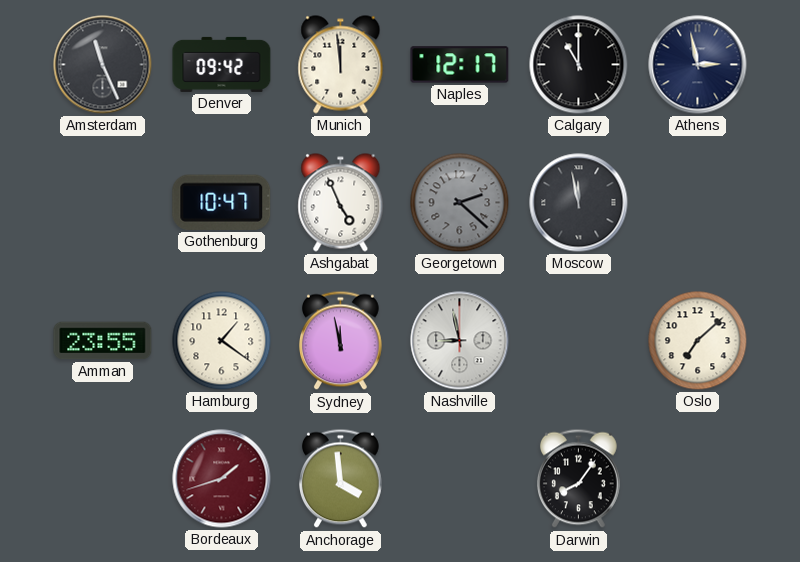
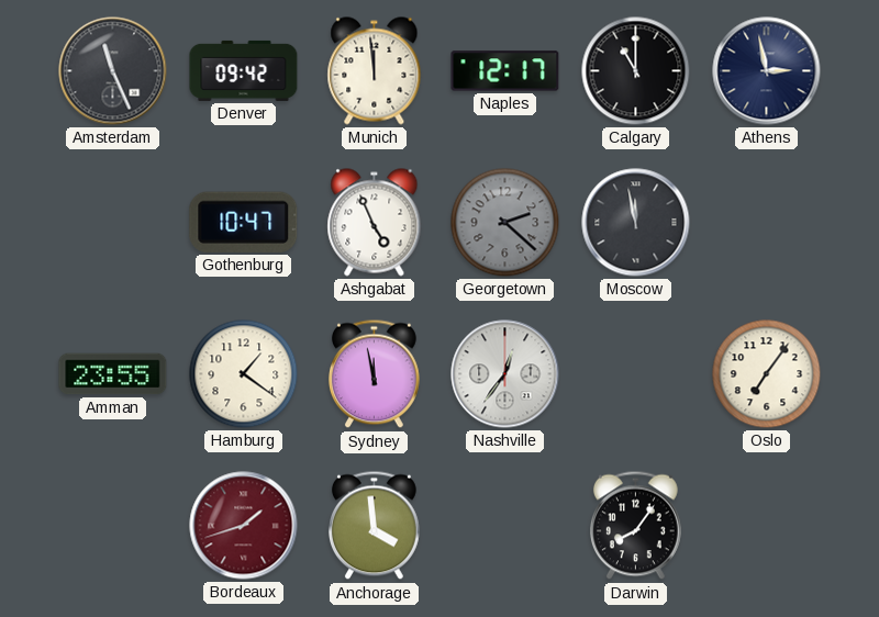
Nashville: 8:58 -> 12:36 (505, 374)
Oslo: 7:08 -> 7:06 (767, 374)
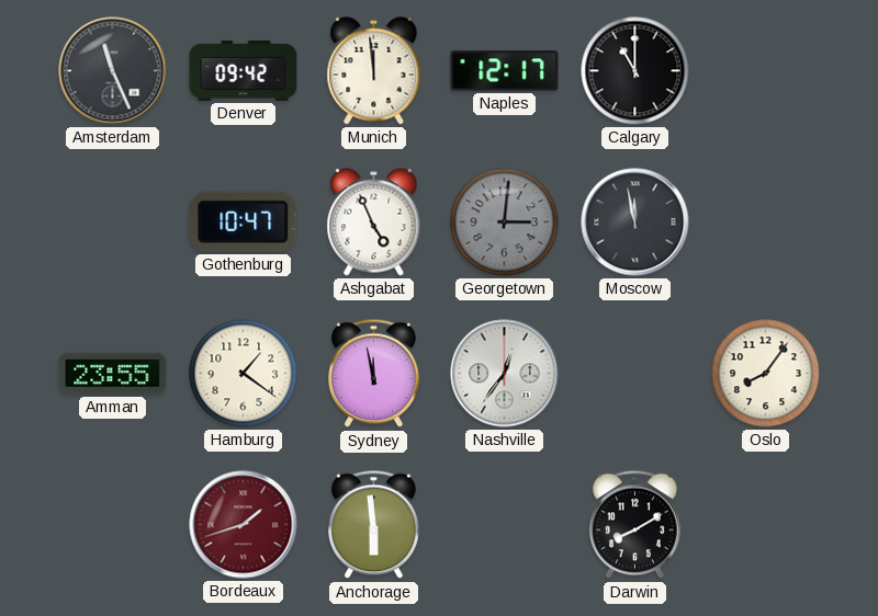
Athens: 2:58 -> none (767, 71)
Georgetown: 2:22 -> 3:01 (505, 223)
Oslo: 7:06 -> 8:06 (766, 374)
Anchorage: 3:59 -> 5:59 (374, 525)
Darwin: 8:06 -> 8:10 (635, 525)
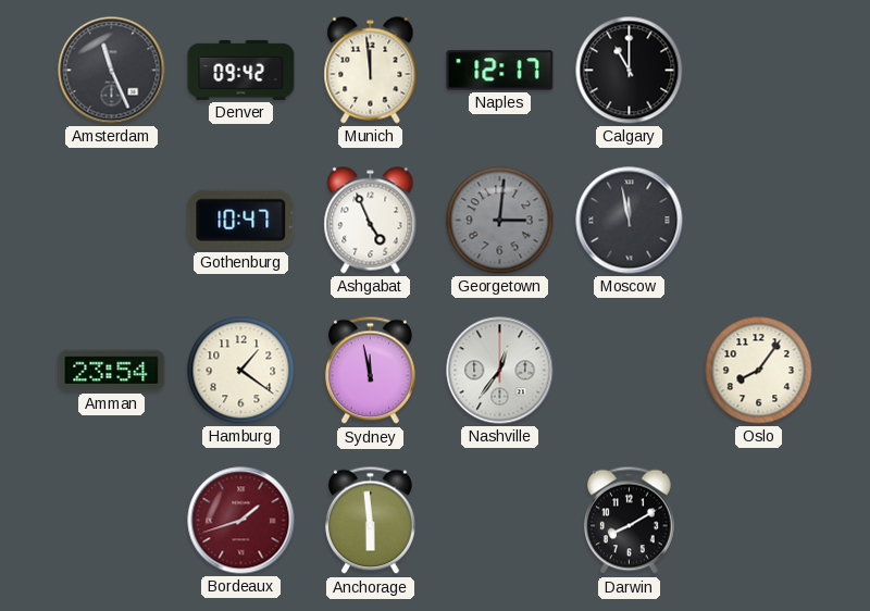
Amman: 23:55 -> 23:54 (112, 371)
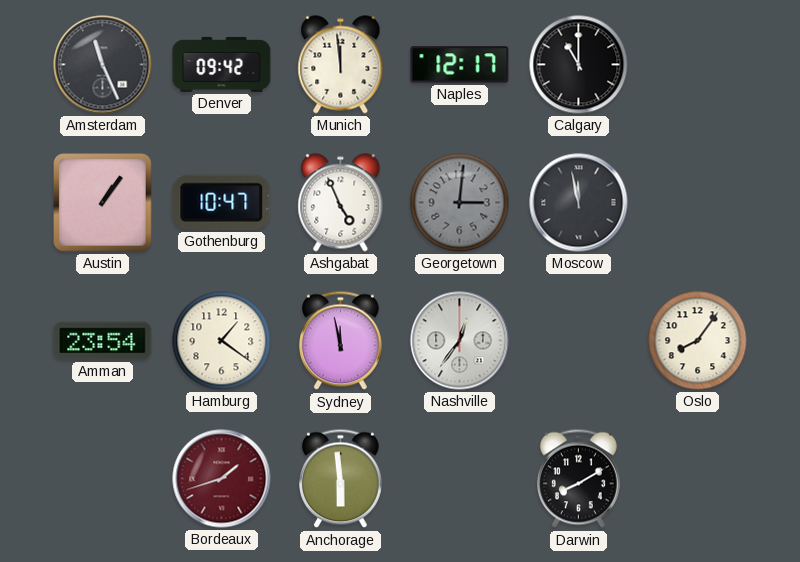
Austin: none -> 1:06 (103, 203)
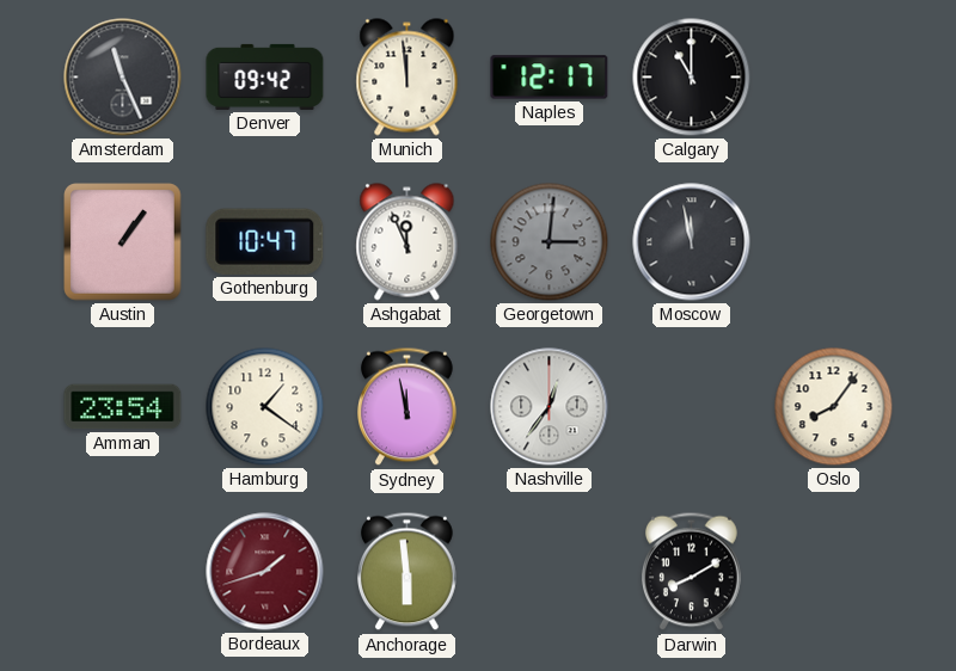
Ashgabat: 4:56 -> 11:56 (407, 242)
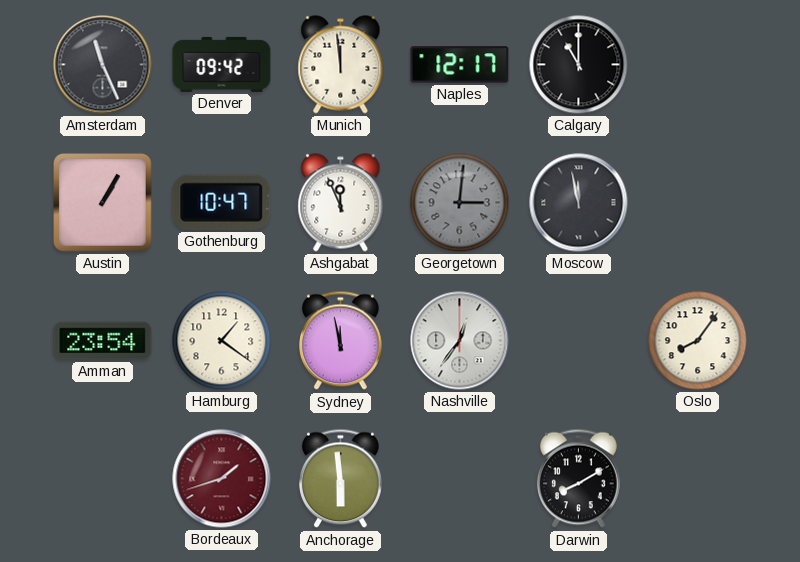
Austin: 1:06 -> 1:05 (103, 203)
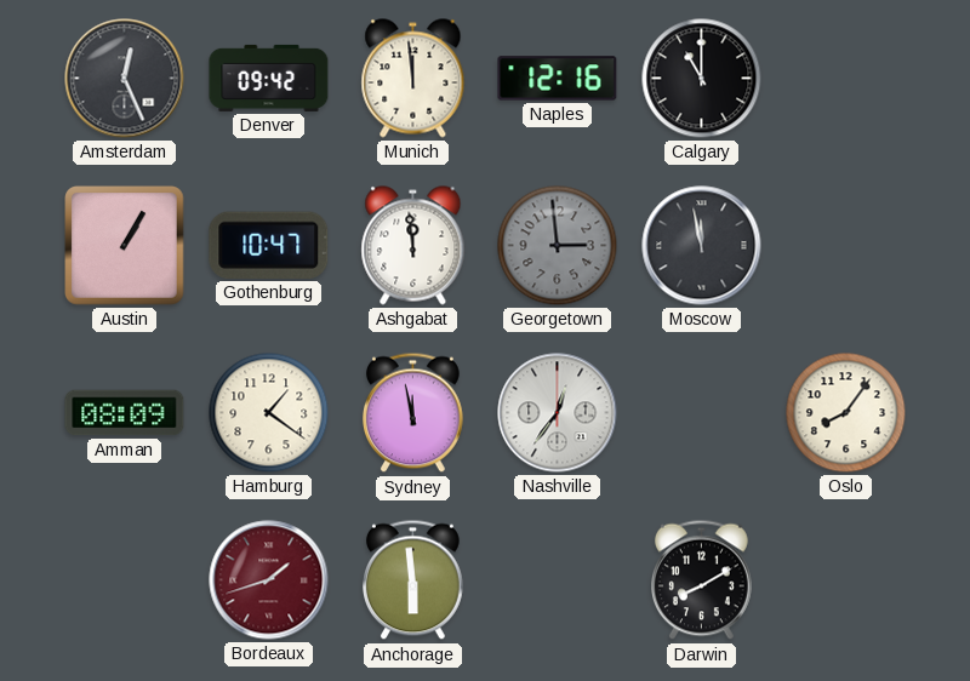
Amsterdam: 11:26 -> 12:26 (125, 79)
Naples: 12:17 -> 12:16 (558, 79)
Ashgabat: 11:56 -> 11:59 (413, 246)
Georgetown: 3:01 -> 2:59 (558, 246)
Amman: 23:54 -> 08:09 (125, 413)
